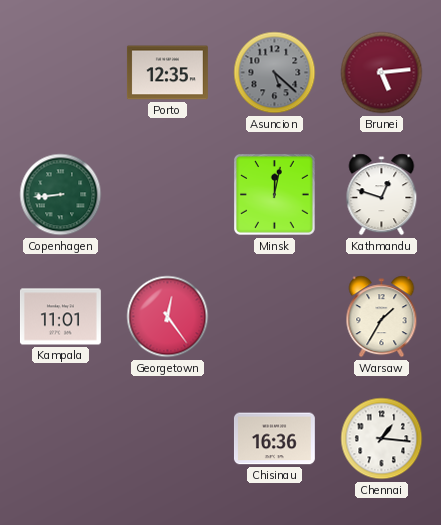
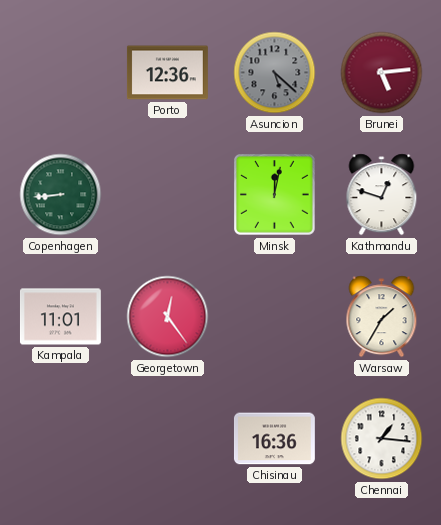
Porto: 12:35 -> 12:36 (167, 73)
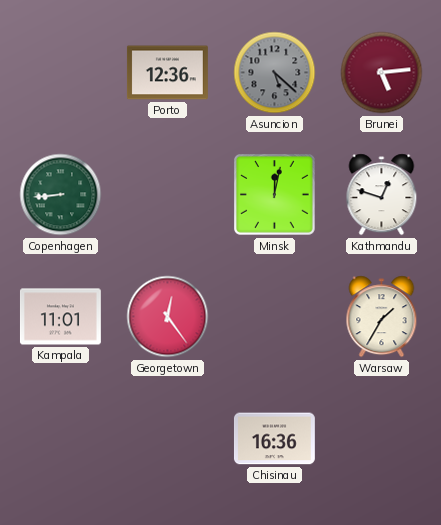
Chennai: 1:16 -> none (382, 439)
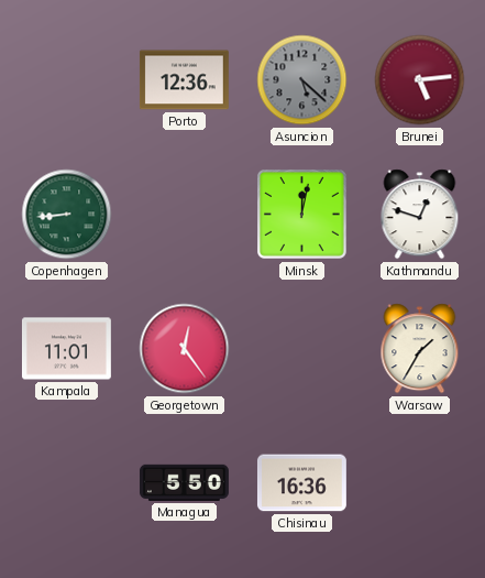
Managua: none -> 5:50 (184, 482)
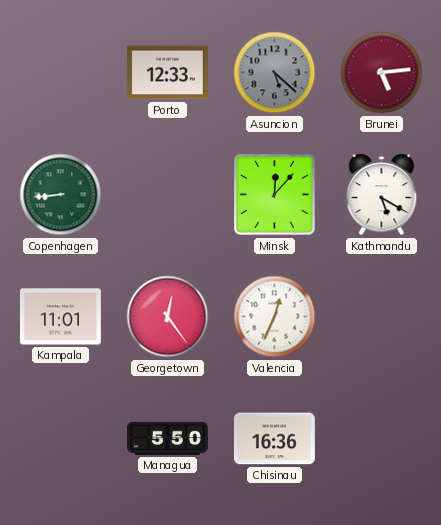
Porto: 12:36 -> 12:33 (167, 73)
Minsk: 12:02 -> 12:07 (275, 195)
Kathmandu: 12:48 -> 5:20 (382, 195)
Valencia: none -> 12:34 (275, 317)
Warsaw: 1:35 -> none (420, 349)
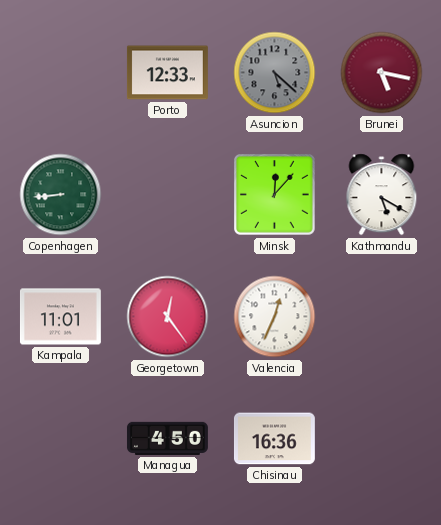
Brunei: 5:14 -> 5:17 (382, 73)
Managua: 5:50 -> 4:50 (167, 438)
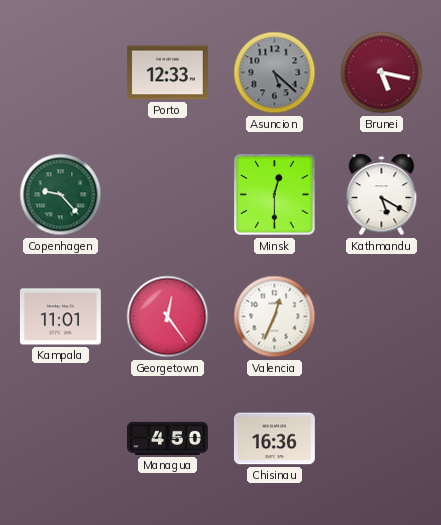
Copenhagen: 8:44 -> 9:23 (61, 195)
Minsk: 12:07 -> 12:30 (275, 195)
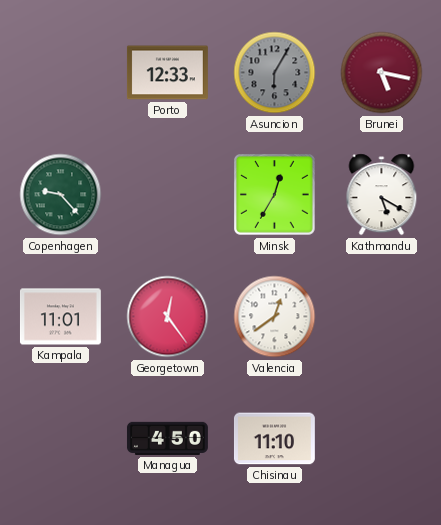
Asuncion: 5:22 -> 6:05 (275, 73)
Minsk: 12:30 -> 12:35 (275, 195)
Valencia: 12:34 -> 12:39 (275, 317)
Chisinau: 16:36 -> 11:10 (274, 439)
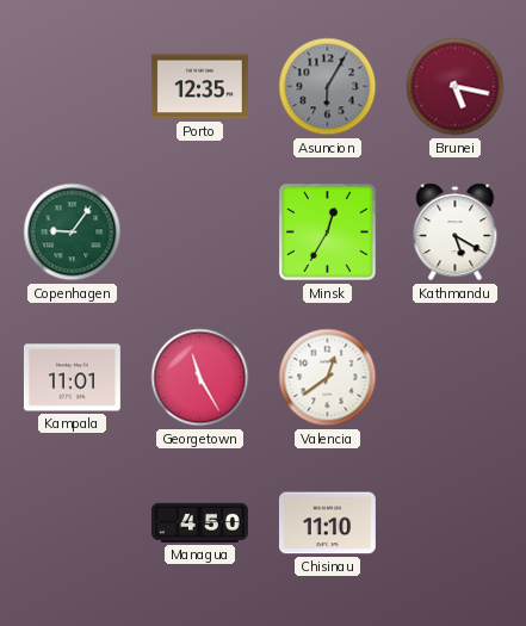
Porto: 12:33 -> 12:35 (199, 87)
Copenhagen: 9:23 -> 9:06 (73, 233)
Georgetown: 12:24 -> 11:25 (200, 378)
